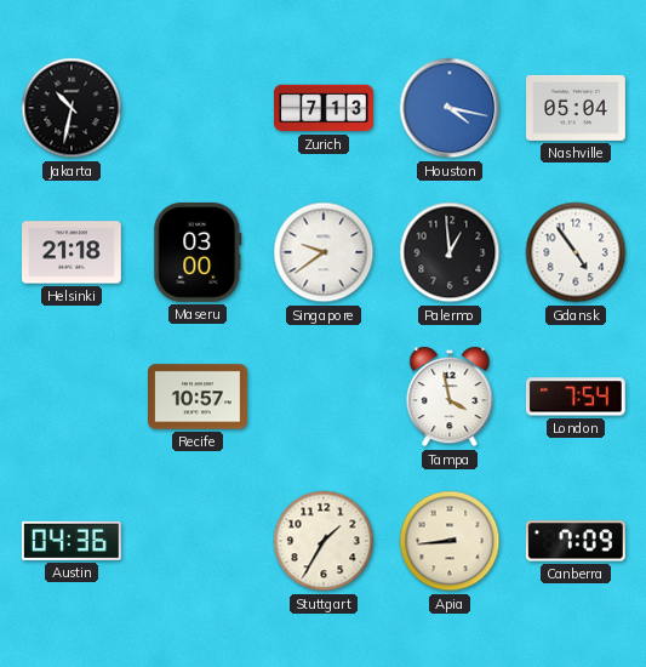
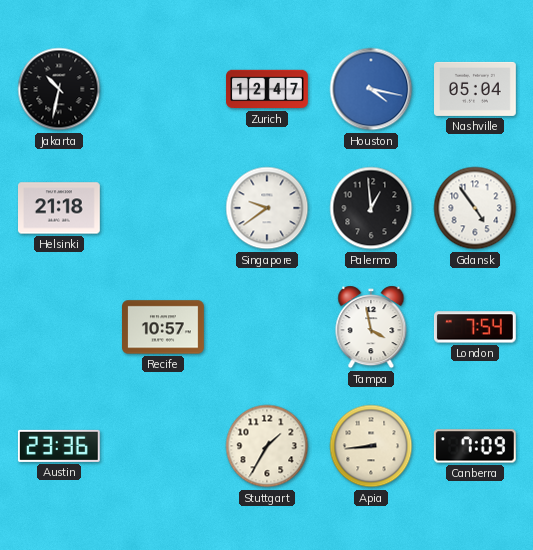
Zurich: 7:13 -> 12:47 (267, 89)
Maseru: 03:00 -> none (198, 252)
Austin: 04:36 -> 23:36 (59, 446)
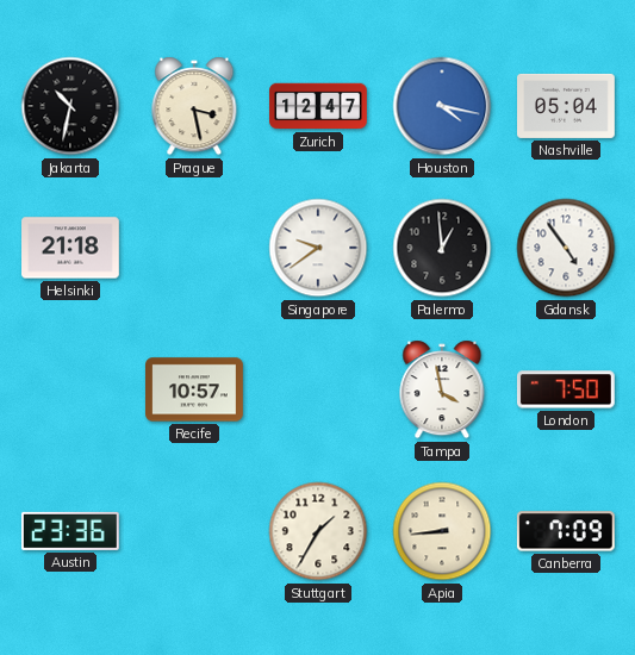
Prague: none -> 3:28 (194, 106)
London: 7:54 -> 7:50 (566, 389)
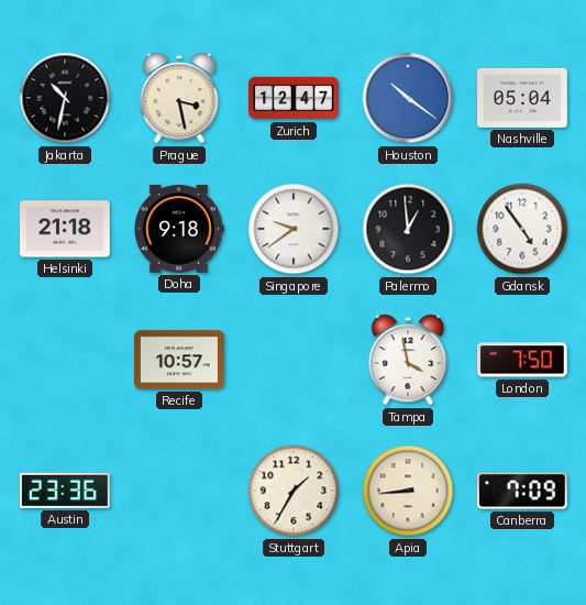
Houston: 4:17 -> 10:21 (408, 98)
Doha: none -> 9:18 (179, 229)
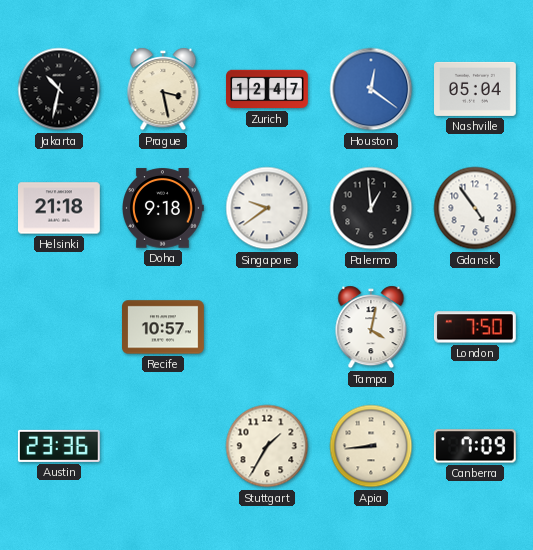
Houston: 10:21 -> 12:21 (371, 89)
Tampa: 3:58 -> 4:02 (371, 327)
